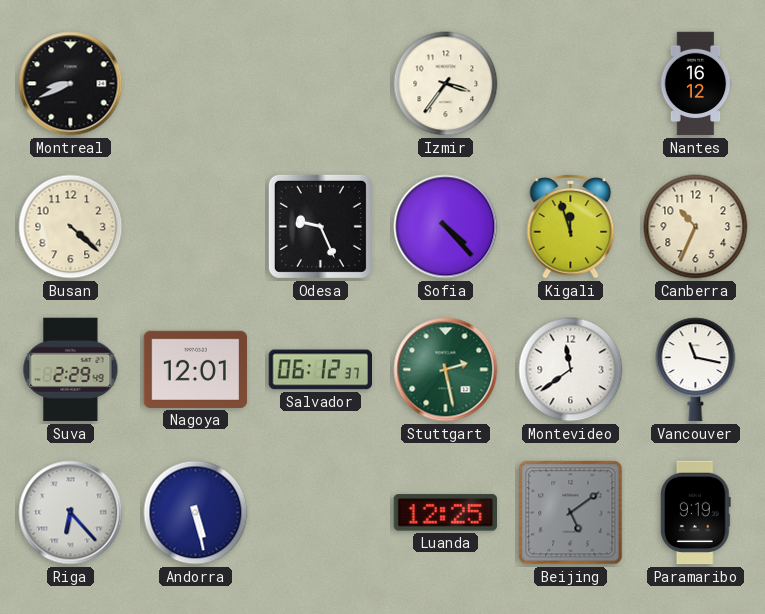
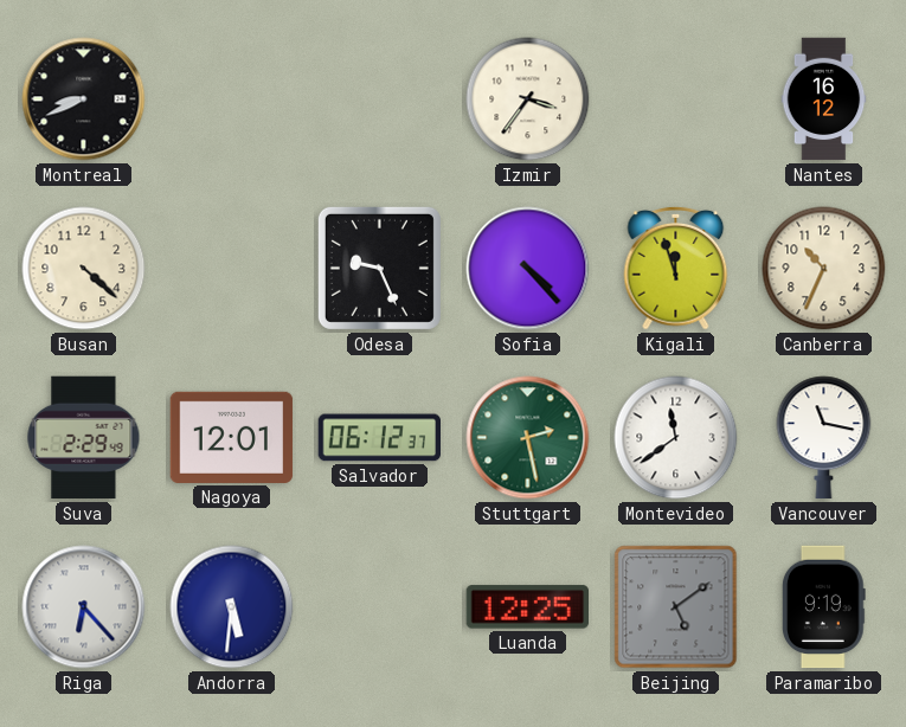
Andorra: 5:28 -> 5:31 (232, 607)
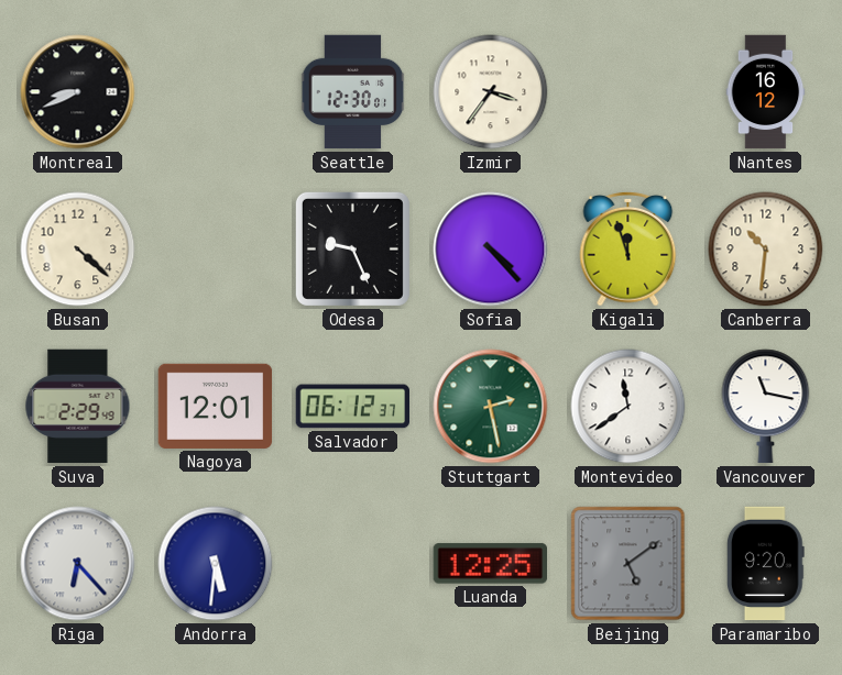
Seattle: none -> 12:30 (353, 92)
Canberra: 10:34 -> 10:31 (766, 250)
Paramaribo: 9:19 -> 9:20 (766, 564)
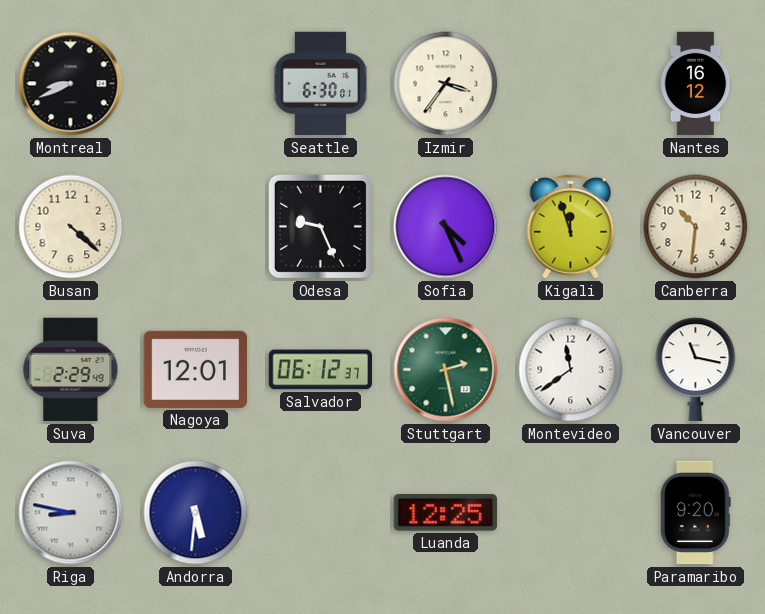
Seattle: 12:30 -> 6:30 (321, 84)
Sofia: 4:23 -> 4:26 (446, 227)
Riga: 6:23 -> 8:47 (71, 513)
Beijing: 5:09 -> none (628, 564)
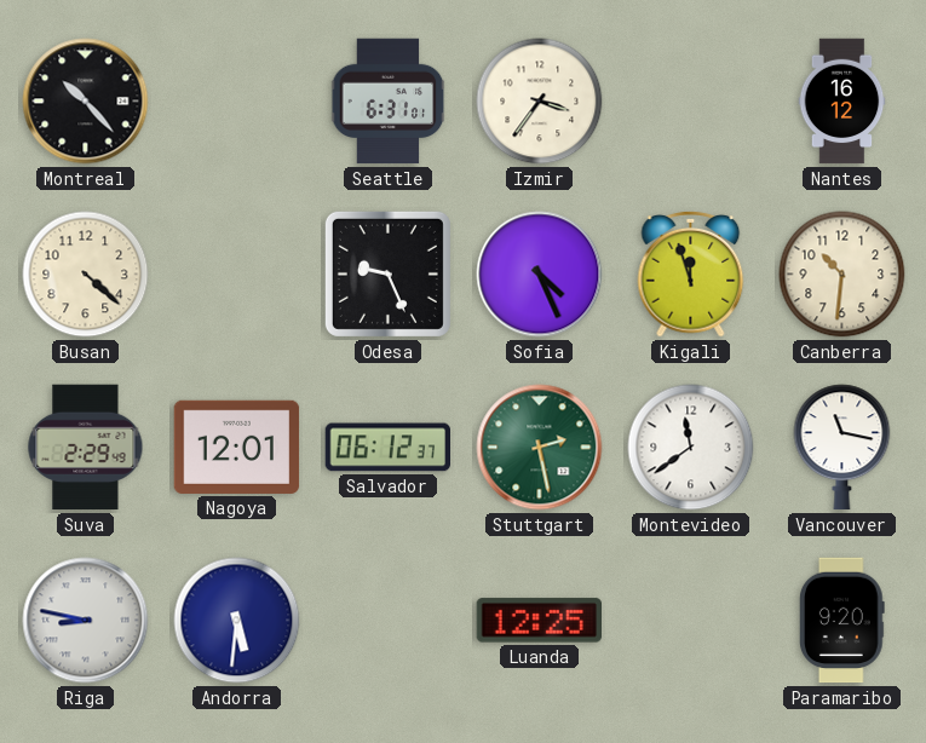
Montreal: 8:41 -> 10:23 (86, 102)
Seattle: 6:30 -> 6:31 (389, 102)
